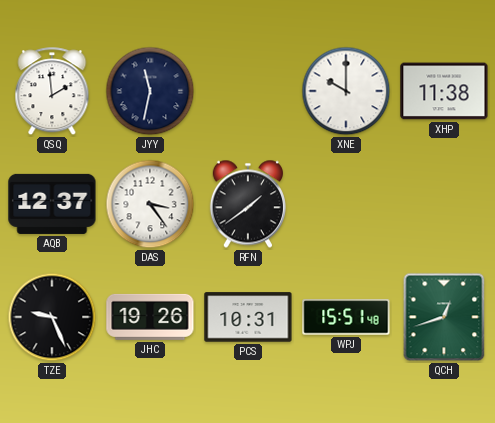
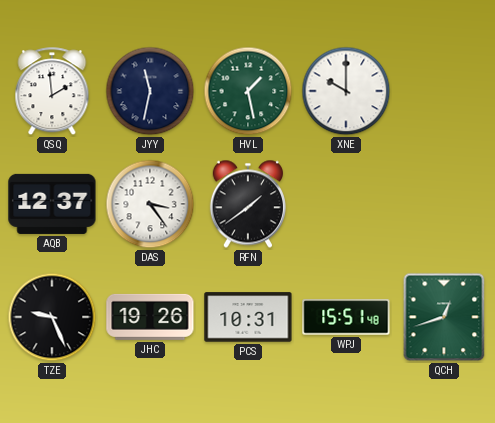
HVL: none -> 1:28 (248, 91)
XHP: 11:38 -> none (444, 91)
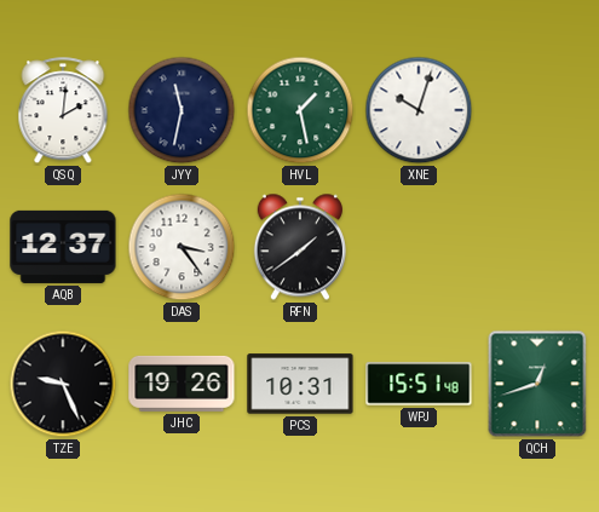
QSQ: 1:59 -> 2:01 (63, 111)
XNE: 10:00 -> 10:03 (419, 110)
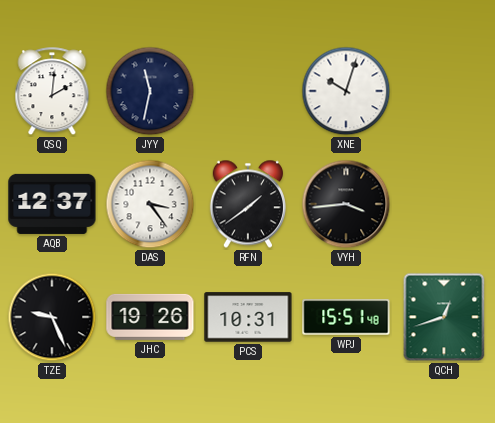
HVL: 1:28 -> none (300, 110)
VYH: none -> 3:44 (346, 204)
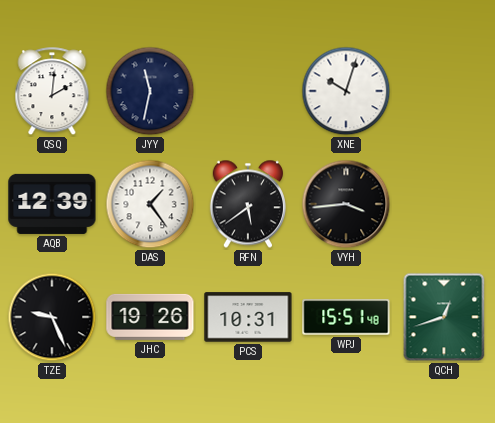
AQB: 12:37 -> 12:39 (52, 204)
DAS: 3:24 -> 1:24 (150, 204)
RFN: 1:39 -> 5:39 (248, 204)
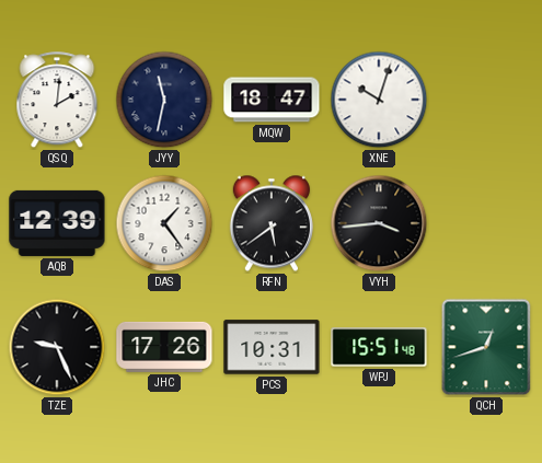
MQW: none -> 18:47 (272, 100)
JHC: 19:26 -> 17:26 (164, 347)
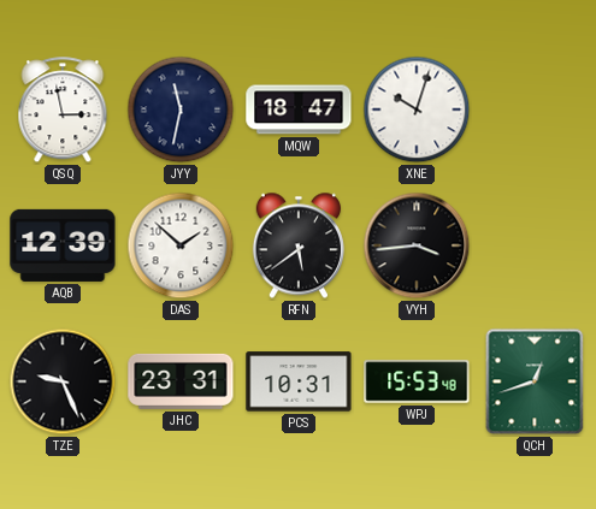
QSQ: 2:01 -> 2:58 (63, 111)
DAS: 1:24 -> 1:52 (181, 245)
JHC: 17:26 -> 23:31 (181, 381)
WPJ: 15:51 -> 15:53 (417, 381)
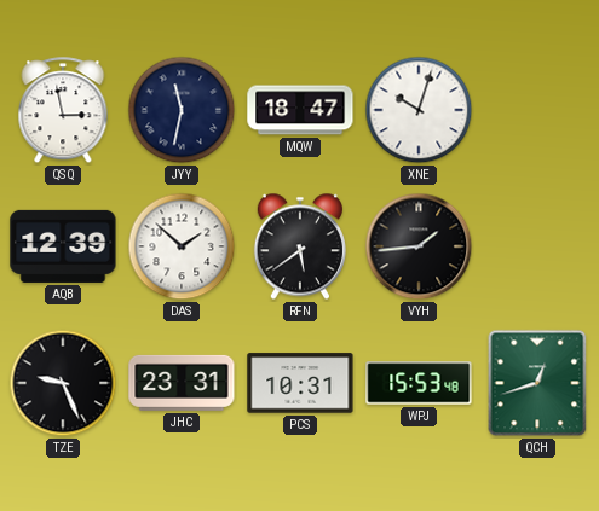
VYH: 3:44 -> 1:44 (419, 246)
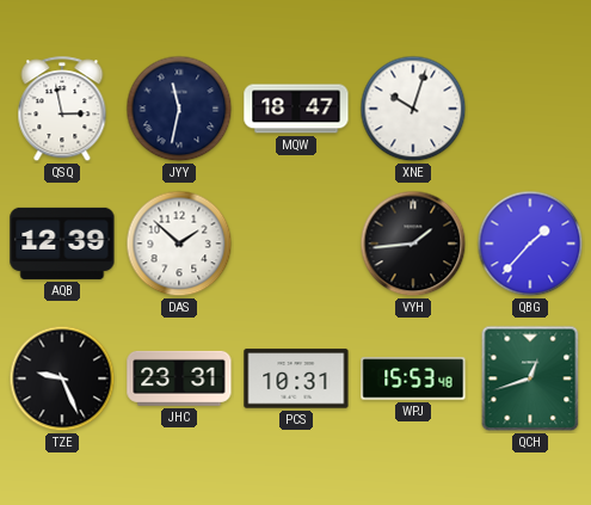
RFN: 5:39 -> none (300, 246)
QBG: none -> 1:37 (530, 244)
